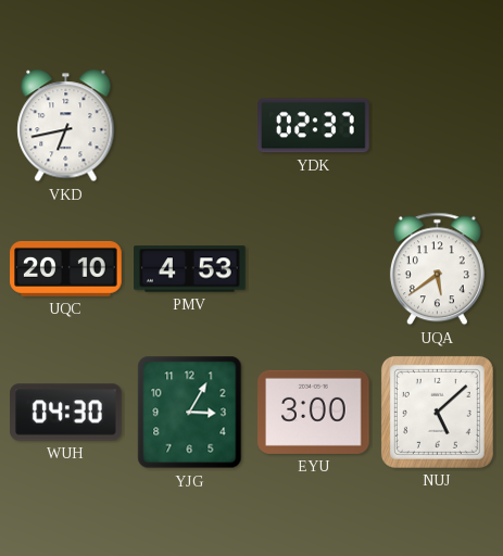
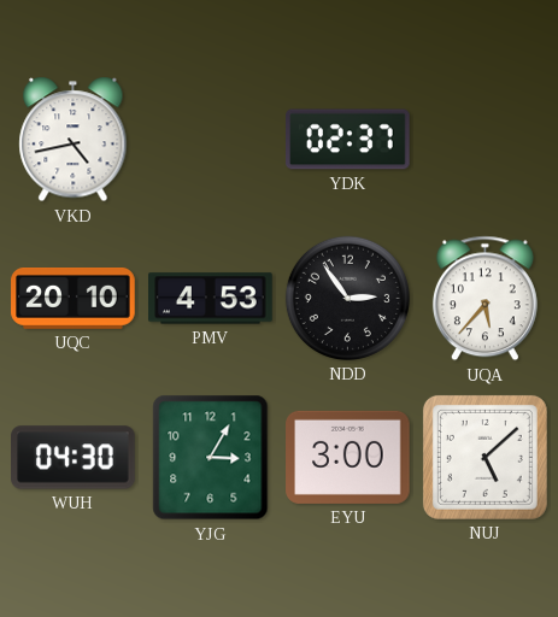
VKD: 6:43 -> 4:43 (74, 140)
NDD: none -> 2:54 (347, 298)
UQA: 5:39 -> 5:37 (484, 299)
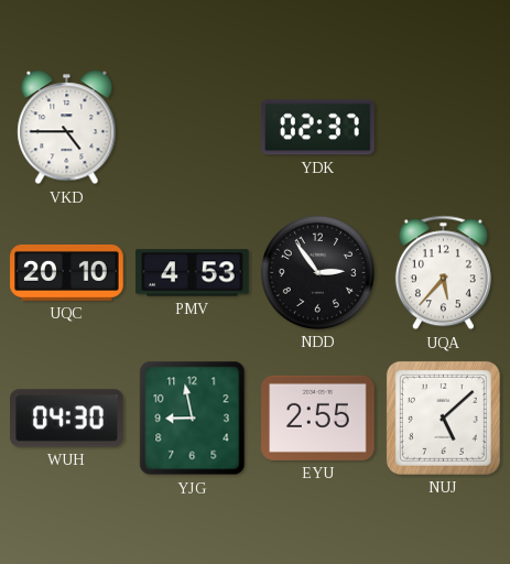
VKD: 4:43 -> 4:45 (67, 128)
YJG: 3:05 -> 8:58 (193, 419)
EYU: 3:00 -> 2:55 (318, 417)
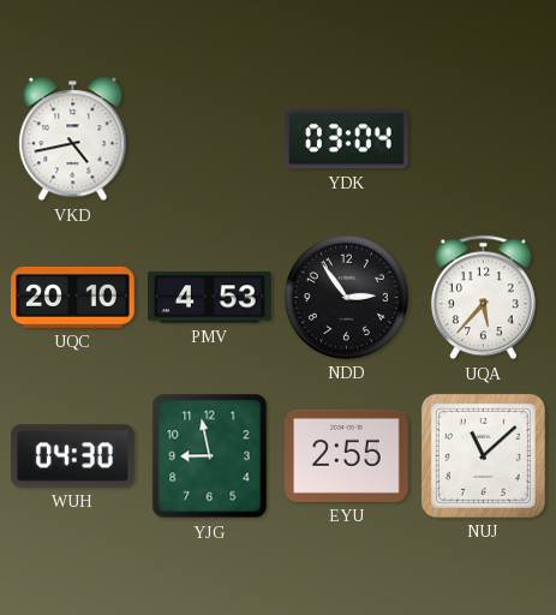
VKD: 4:45 -> 4:43 (73, 139)
YDK: 02:37 -> 03:04 (347, 139)
NUJ: 5:08 -> 11:08 (483, 455)
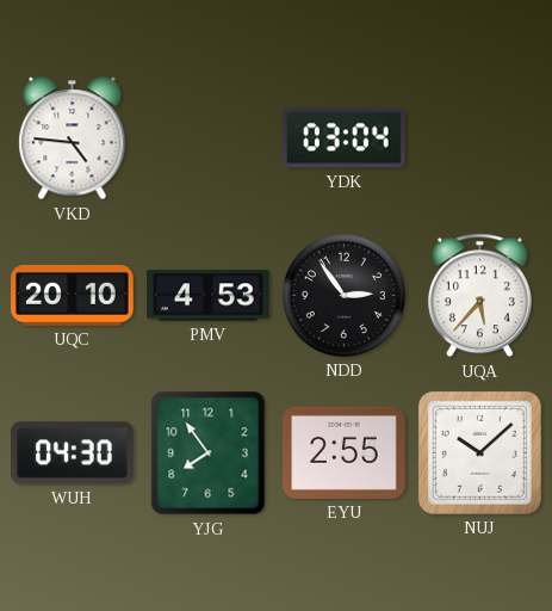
VKD: 4:43 -> 4:46 (73, 138)
YJG: 8:58 -> 7:54 (209, 453)
NUJ: 11:08 -> 10:08 (479, 452)
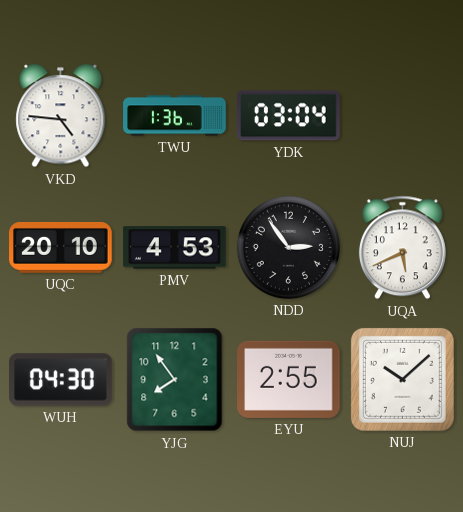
TWU: none -> 1:36 (175, 116)
UQA: 5:37 -> 5:41 (402, 248)
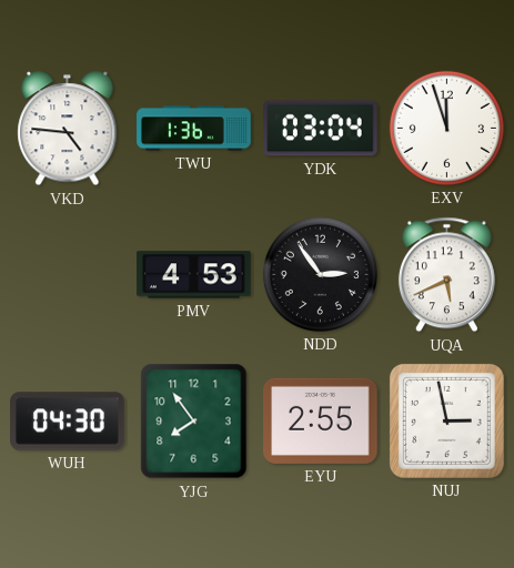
EXV: none -> 11:57 (446, 128)
UQC: 20:10 -> none (61, 248)
NUJ: 10:08 -> 2:58 (446, 420)
